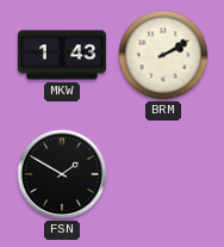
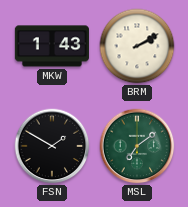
MSL: none -> 7:09 (137, 146)
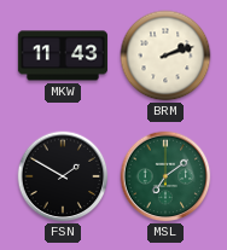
MKW: 1:43 -> 11:43 (63, 56)
BRM: 2:10 -> 2:12 (165, 56)
